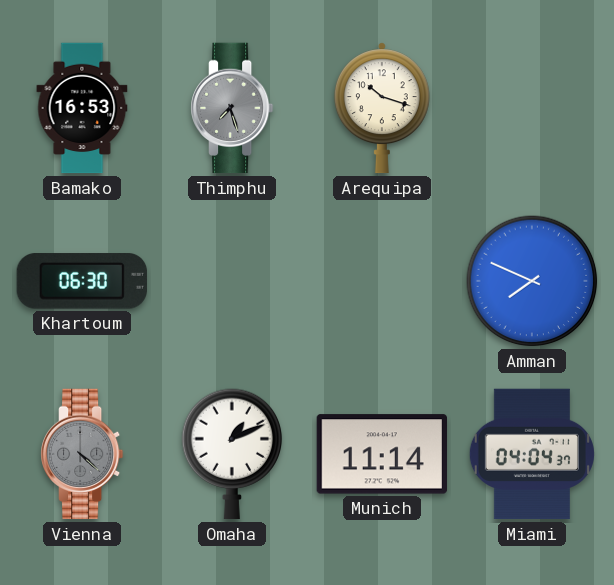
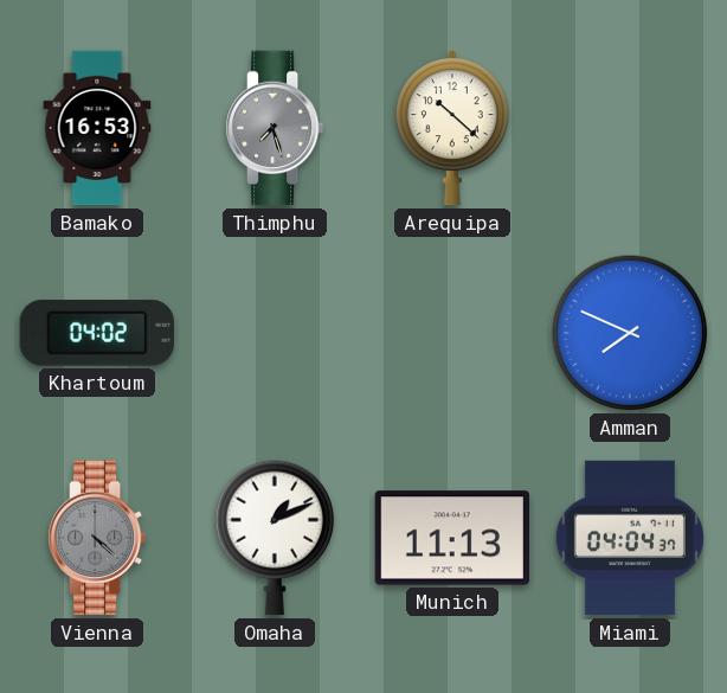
Arequipa: 10:18 -> 10:22 (452, 128)
Khartoum: 06:30 -> 04:02 (97, 333)
Munich: 11:14 -> 11:13 (451, 538)
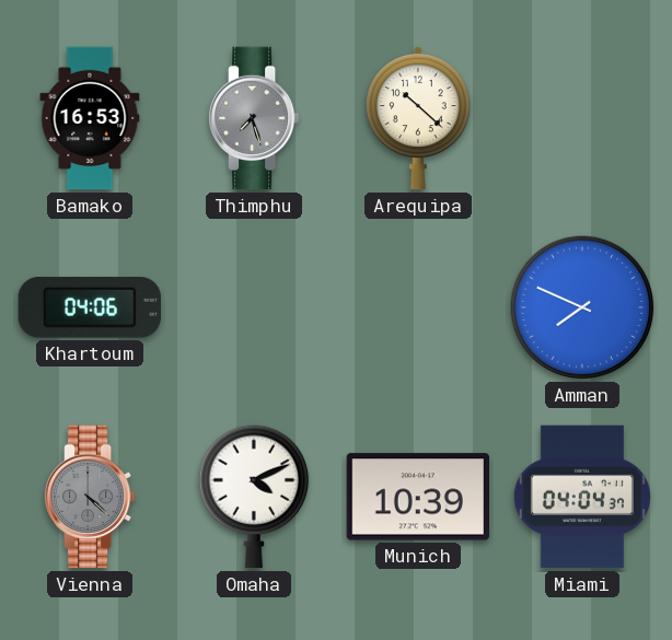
Khartoum: 04:02 -> 04:06 (90, 307)
Omaha: 1:11 -> 4:11 (254, 497)
Munich: 11:13 -> 10:39 (417, 497)
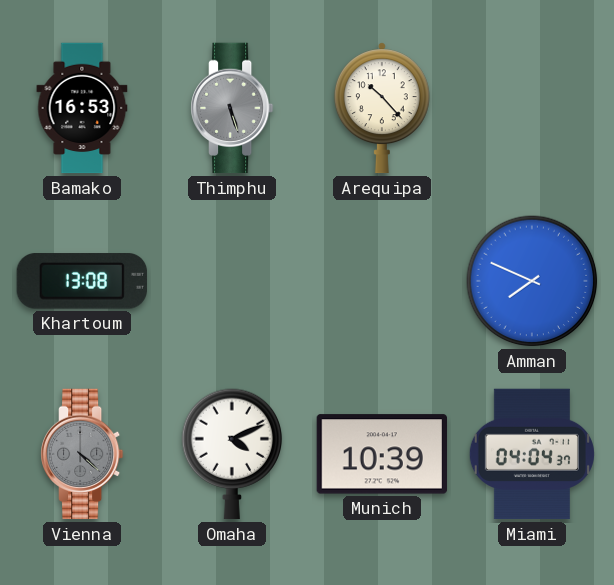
Thimphu: 7:27 -> 5:27 (233, 108)
Arequipa: 10:22 -> 10:23 (382, 108)
Khartoum: 04:06 -> 13:08 (82, 281)
